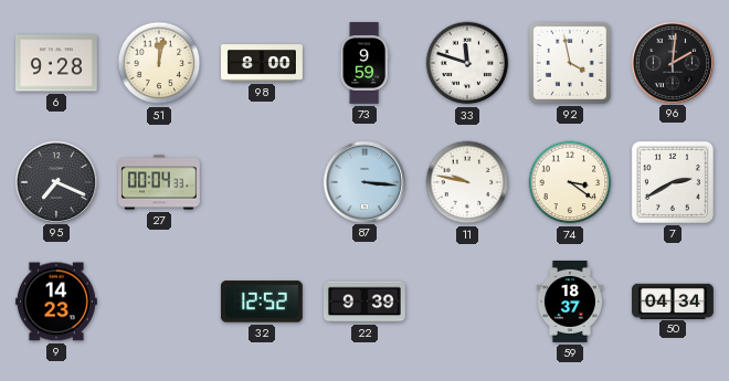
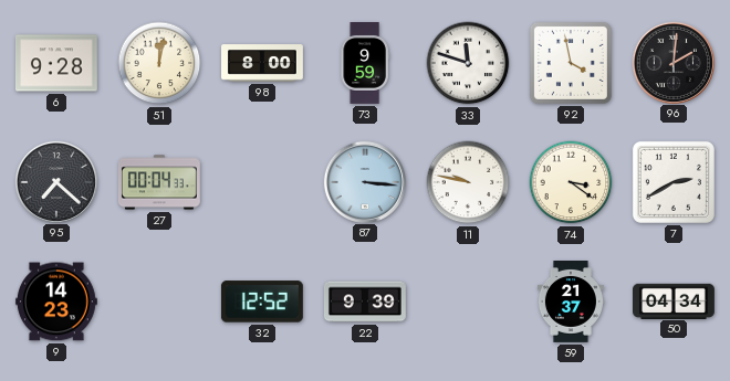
95: 7:19 -> 7:22 (55, 181)
59: 18:37 -> 21:37 (571, 303)
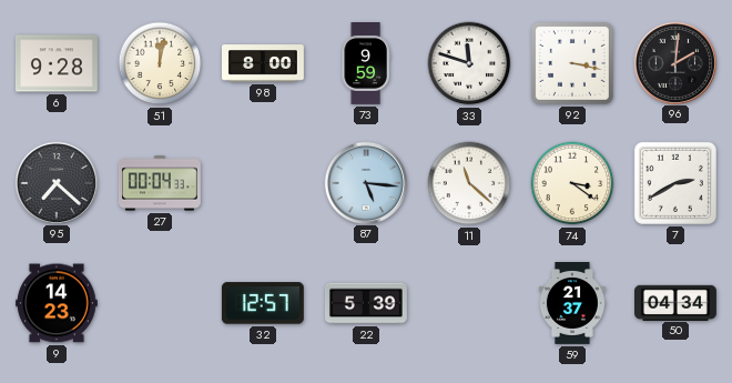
92: 3:58 -> 3:17 (572, 63)
87: 3:16 -> 5:16 (365, 182)
11: 9:47 -> 11:22 (469, 183)
32: 12:52 -> 12:57 (263, 303)
22: 9:39 -> 5:39 (366, 303)
